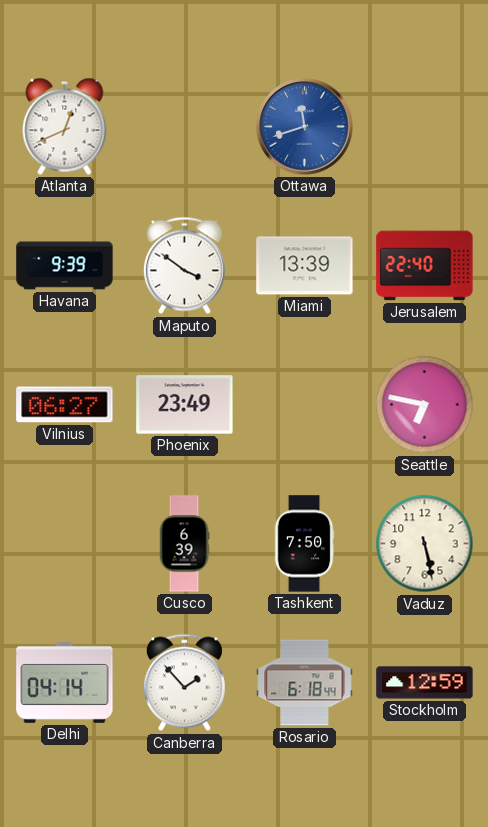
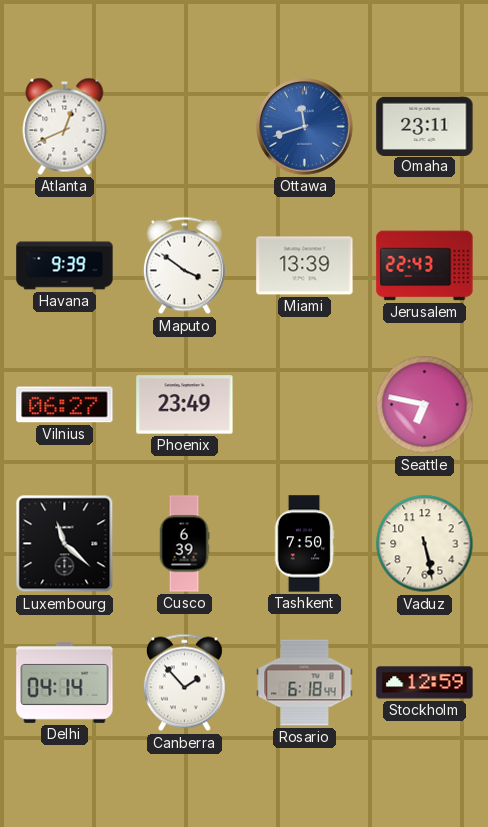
Omaha: none -> 23:11 (425, 126)
Jerusalem: 22:40 -> 22:43 (425, 266)
Luxembourg: none -> 11:22 (65, 544)
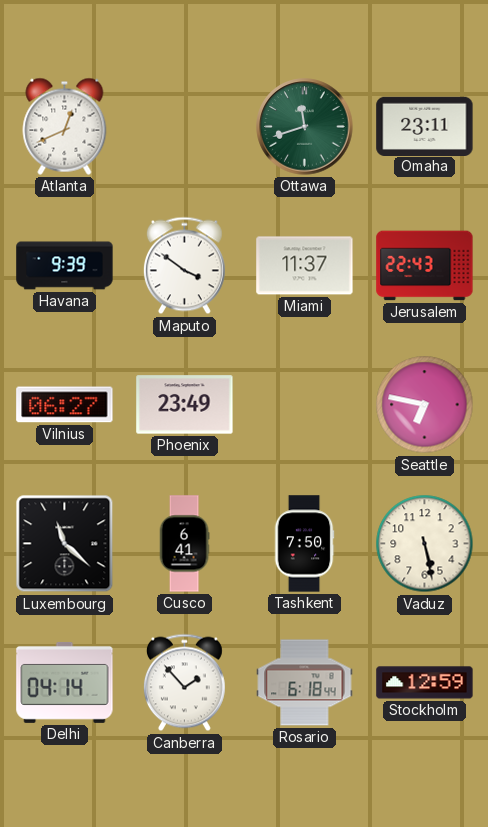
Ottawa dial: blue -> green (305, 127)
Miami: 13:39 -> 11:37 (305, 266)
Cusco: 6:39 -> 6:41 (184, 544)
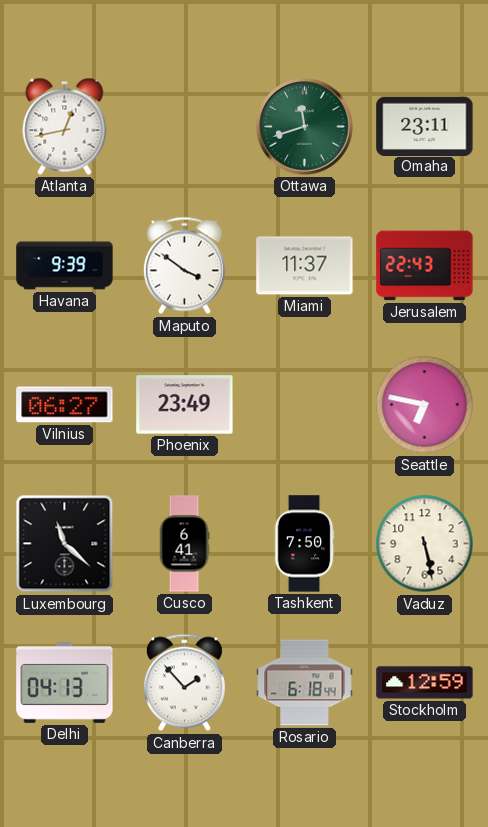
Atlanta: 12:41 -> 12:43 (65, 126)
Delhi: 04:14 -> 04:13 (65, 682)
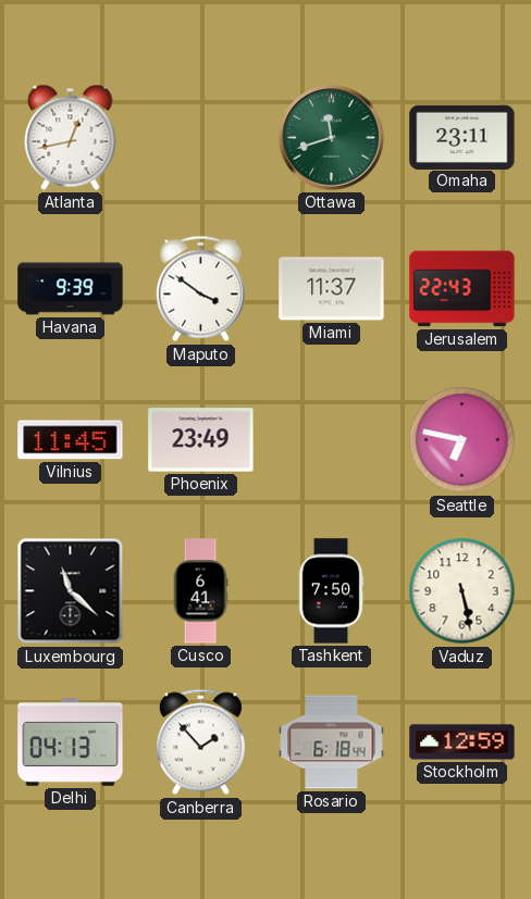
Vilnius: 06:27 -> 11:45 (71, 440)
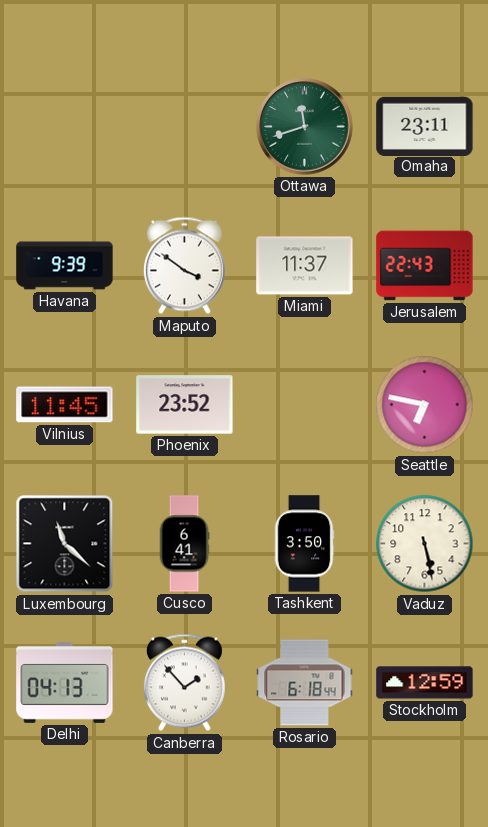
Atlanta: 12:43 -> none (71, 137)
Phoenix: 23:49 -> 23:52 (185, 405)
Tashkent: 7:50 -> 3:50 (304, 544)
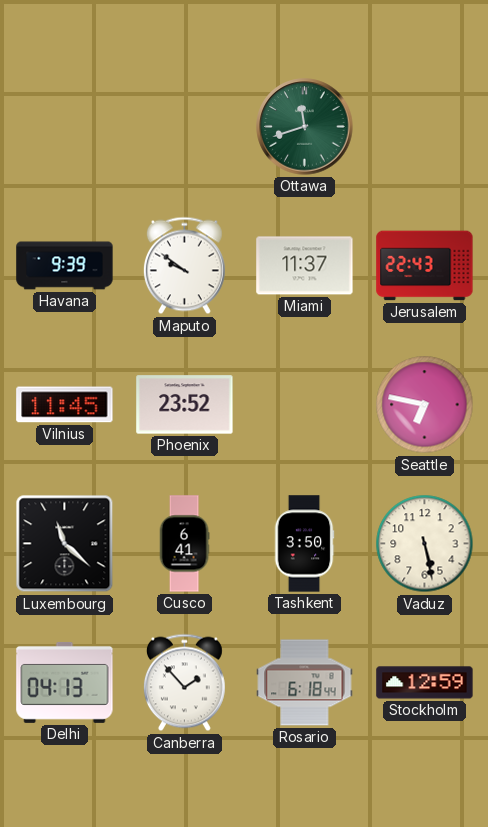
Omaha: 23:11 -> none (425, 126)
Maputo: 3:51 -> 9:51 (184, 266)
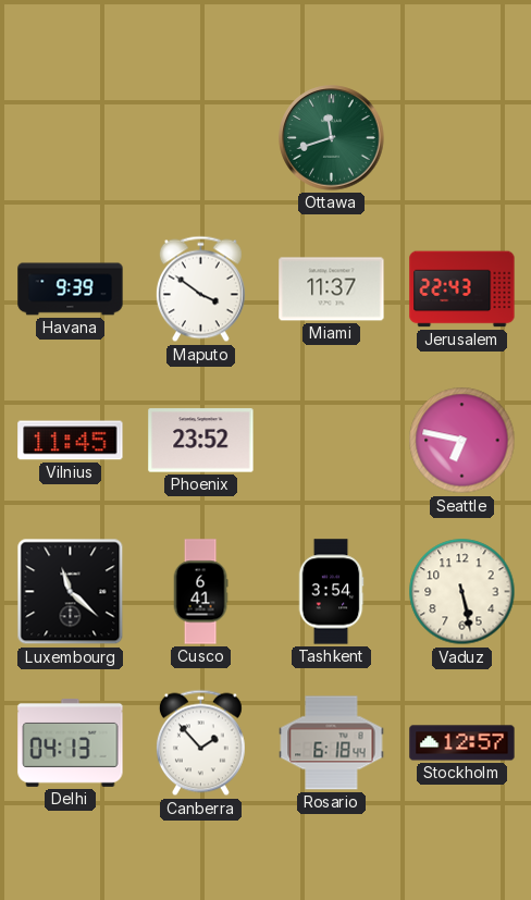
Maputo: 9:51 -> 3:51 (200, 289)
Tashkent: 3:50 -> 3:54 (331, 592)
Stockholm: 12:59 -> 12:57 (462, 743)
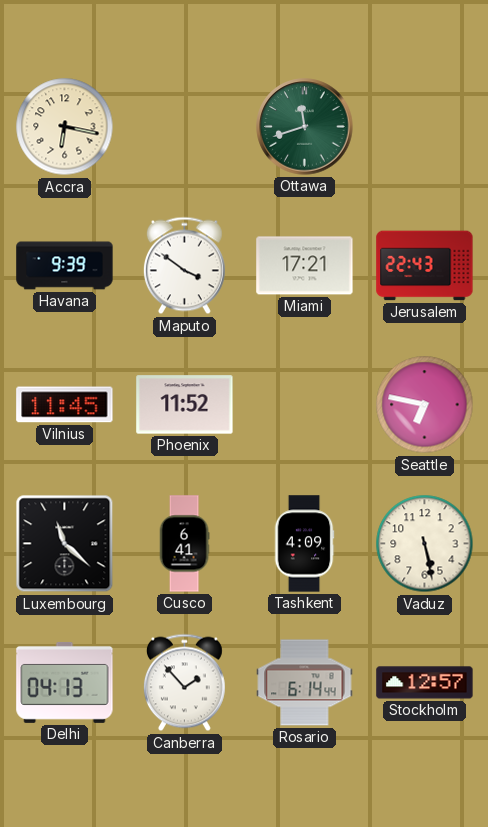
Accra: none -> 6:17 (65, 127)
Miami: 11:37 -> 17:21 (305, 266)
Phoenix: 23:52 -> 11:52 (185, 405)
Tashkent: 3:54 -> 4:09 (304, 544)
Rosario: 6:18 -> 6:14 (305, 683)
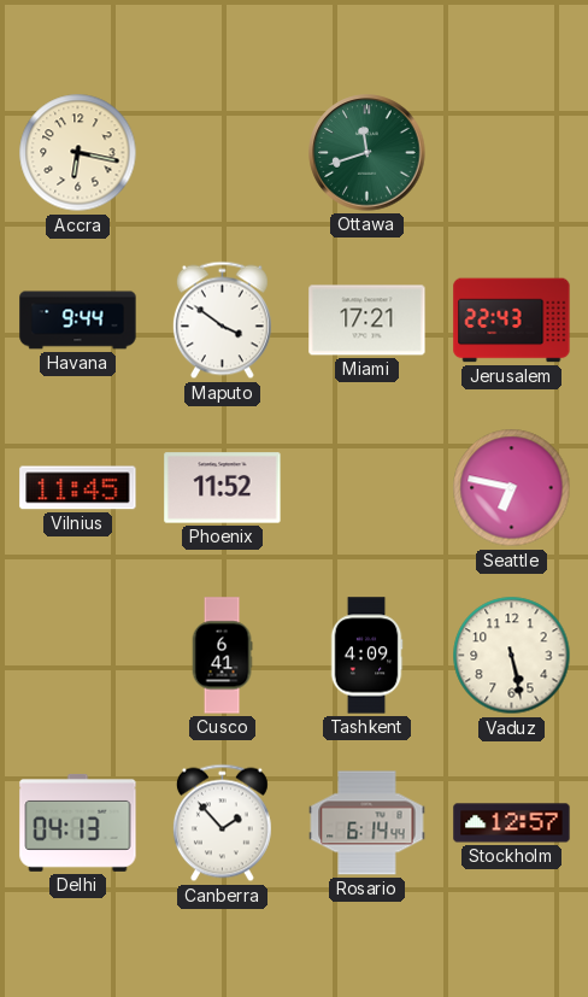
Havana: 9:39 -> 9:44 (78, 321)
Luxembourg: 11:22 -> none (65, 544)
